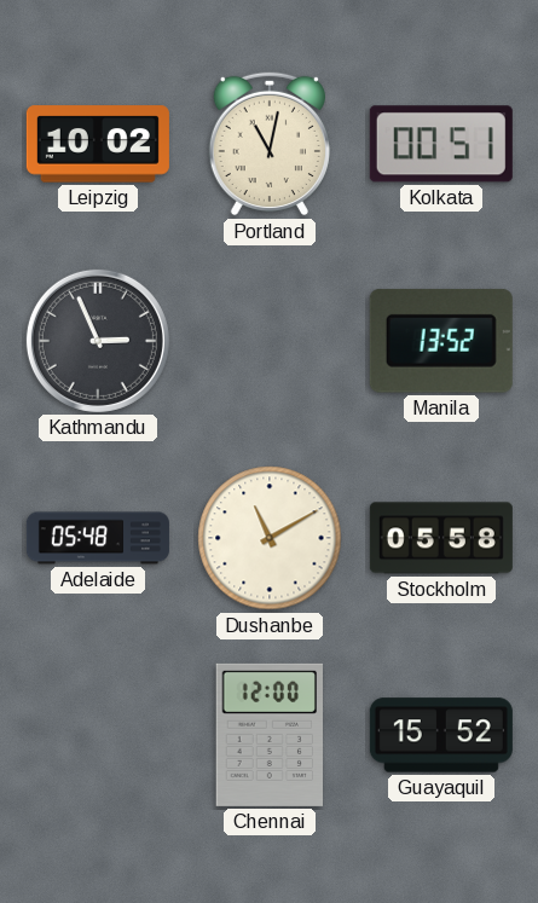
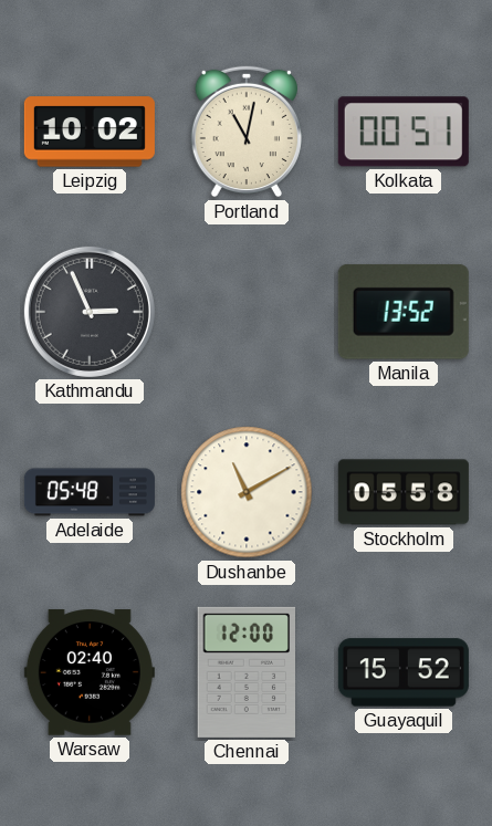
Warsaw: none -> 02:40 (90, 672)
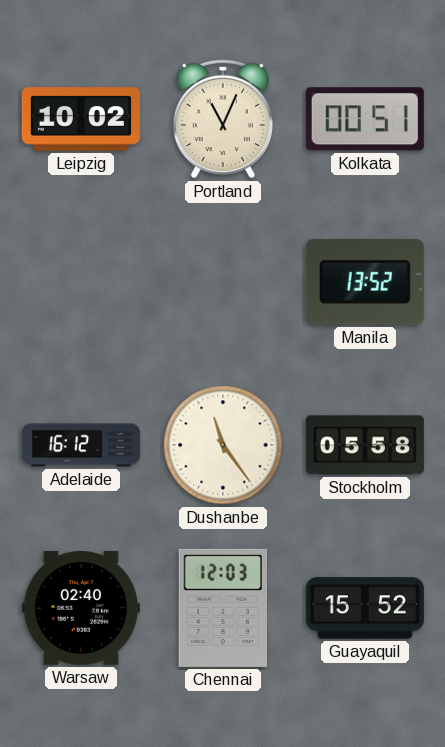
Portland: 11:02 -> 11:04 (223, 119)
Kathmandu: 2:56 -> none (90, 312)
Adelaide: 05:48 -> 16:12 (81, 445)
Dushanbe: 11:10 -> 11:24 (223, 445)
Chennai: 12:00 -> 12:03 (222, 608)
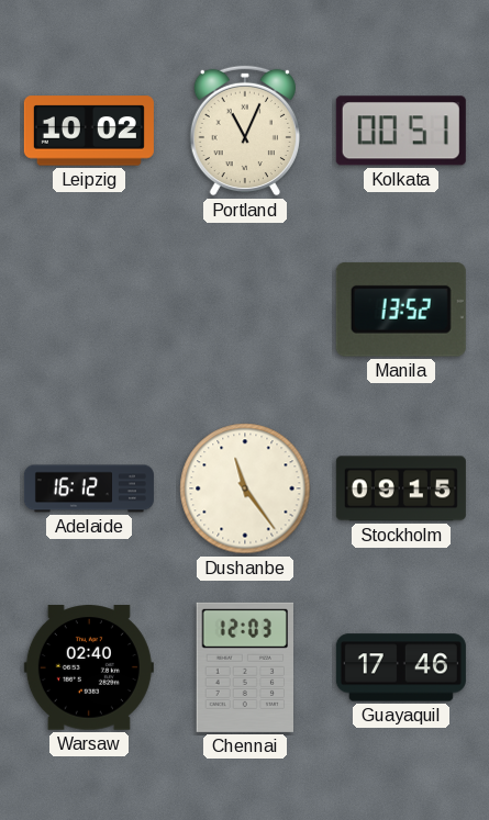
Stockholm: 05:58 -> 09:15 (401, 488)
Guayaquil: 15:52 -> 17:46 (401, 667)
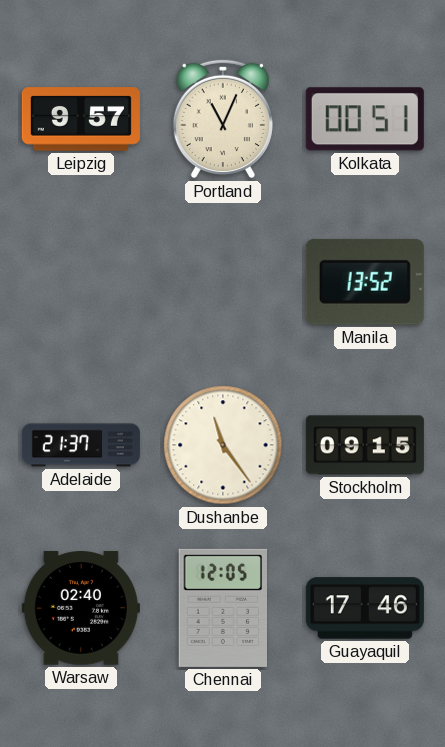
Leipzig: 10:02 -> 9:57 (81, 119)
Adelaide: 16:12 -> 21:37 (81, 445)
Chennai: 12:03 -> 12:05 (222, 608)
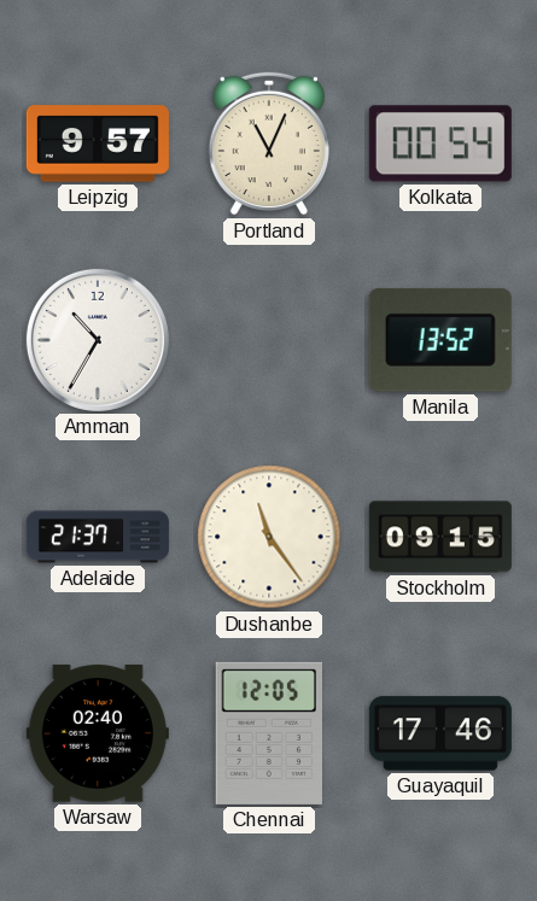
Kolkata: 00:51 -> 00:54 (440, 144)
Amman: none -> 10:35 (98, 340)
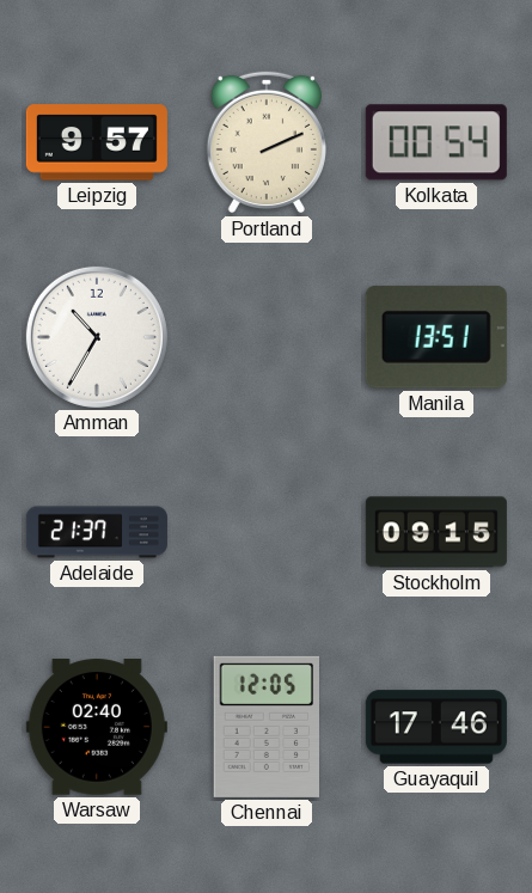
Portland: 11:04 -> 2:11 (267, 142)
Manila: 13:52 -> 13:51 (436, 337)
Dushanbe: 11:24 -> none (269, 537)
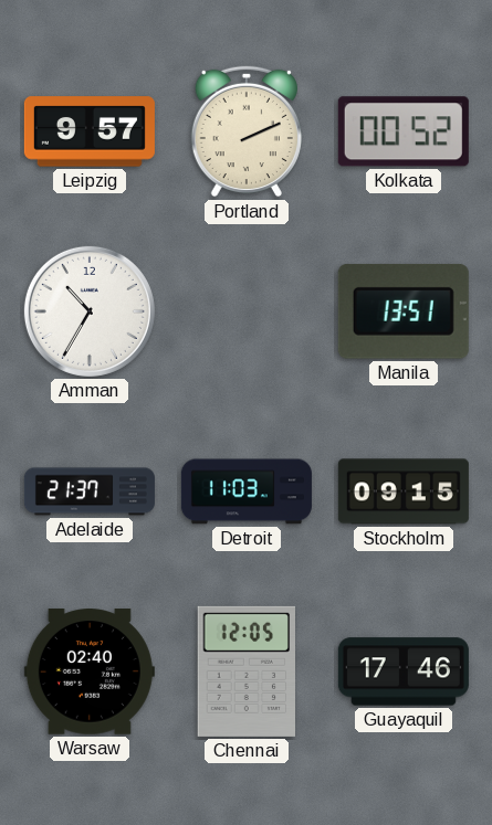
Kolkata: 00:54 -> 00:52 (404, 131)
Detroit: none -> 11:03 (247, 491)
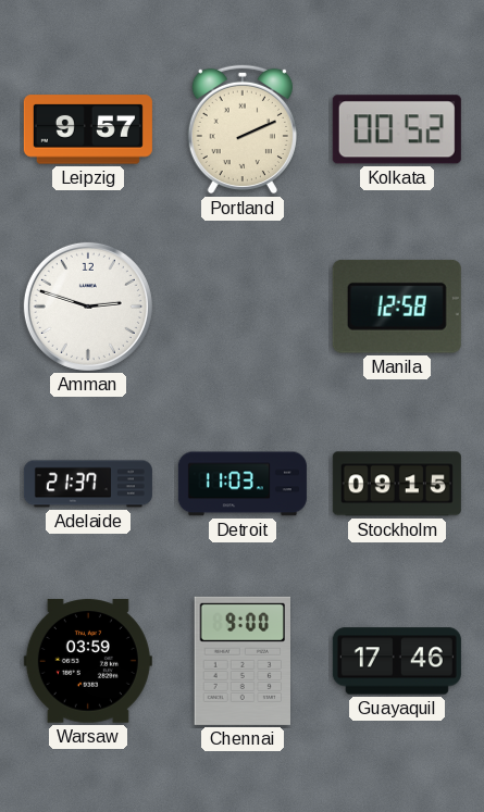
Amman: 10:35 -> 2:48 (88, 307)
Manila: 13:51 -> 12:58 (397, 307)
Warsaw: 02:40 -> 03:59 (88, 661)
Chennai: 12:05 -> 9:00 (241, 661)
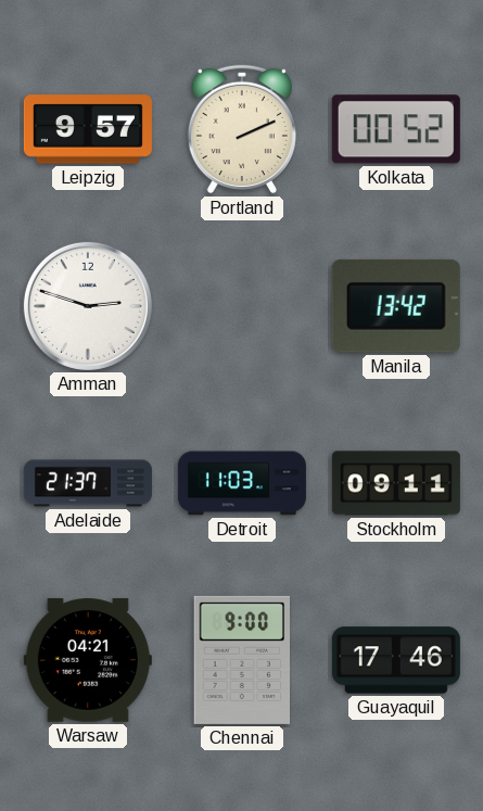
Manila: 12:58 -> 13:42 (396, 306)
Stockholm: 09:15 -> 09:11 (396, 483)
Warsaw: 03:59 -> 04:21 (88, 660)
